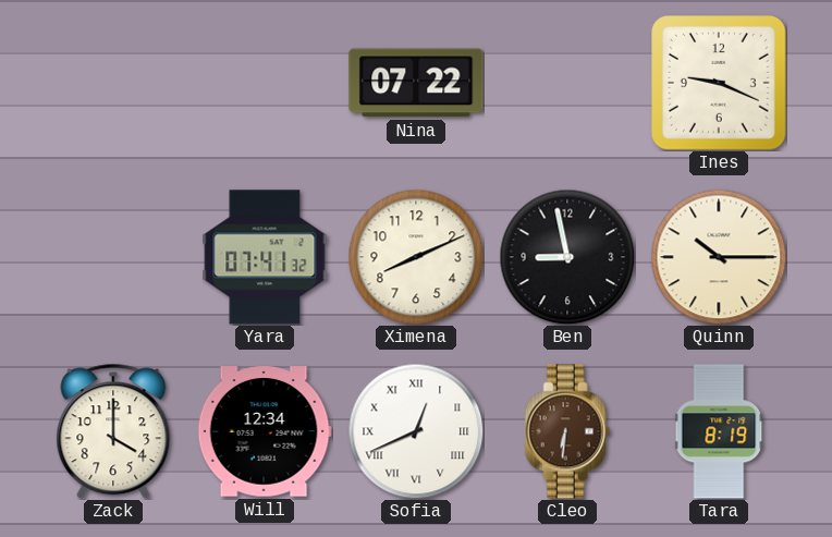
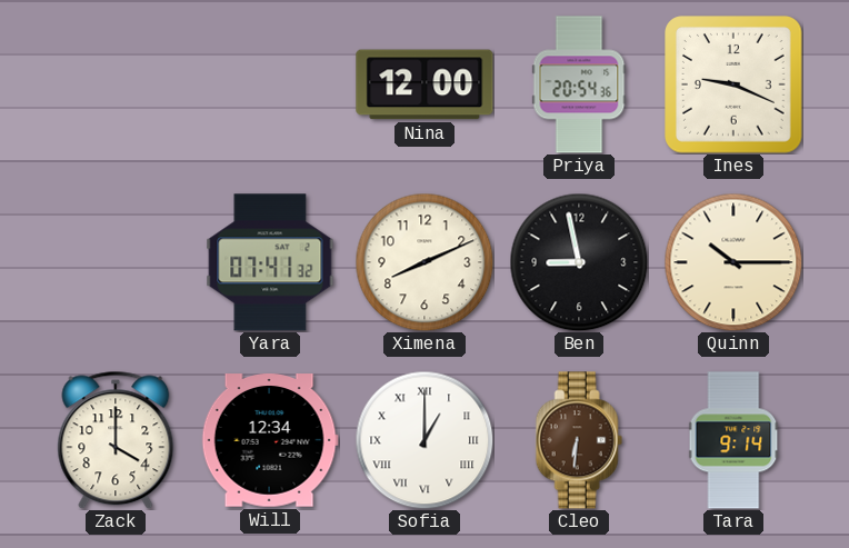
Nina: 07:22 -> 12:00 (425, 84)
Priya: none -> 20:54 (579, 84)
Sofia: 12:41 -> 1:00 (425, 440)
Tara: 8:19 -> 9:14 (733, 440)
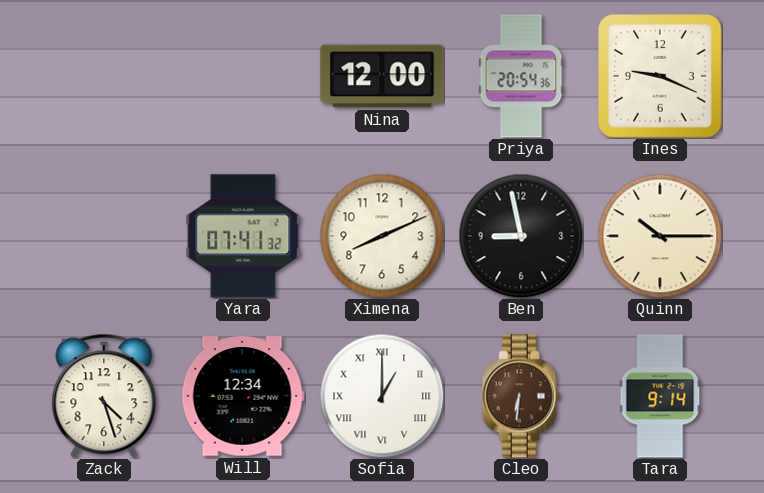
Zack: 4:00 -> 4:27 (104, 396)
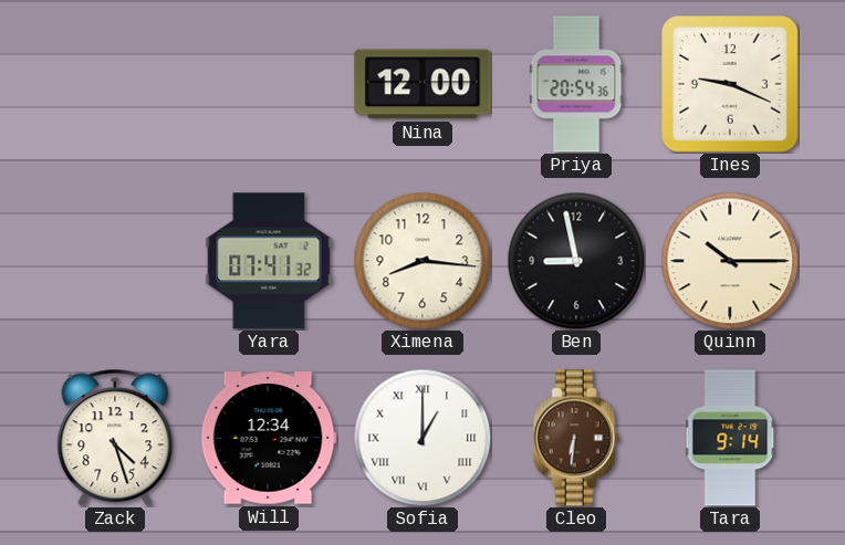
Ximena: 8:11 -> 8:16 (422, 261)
